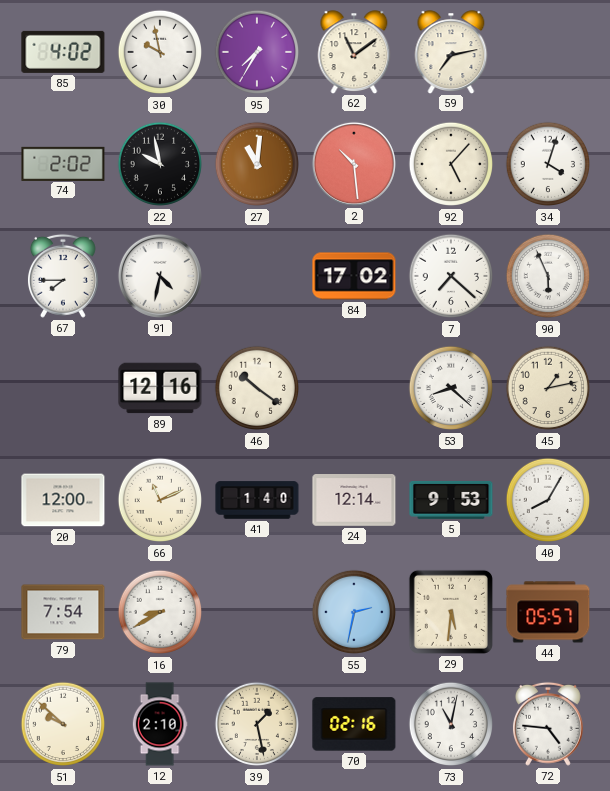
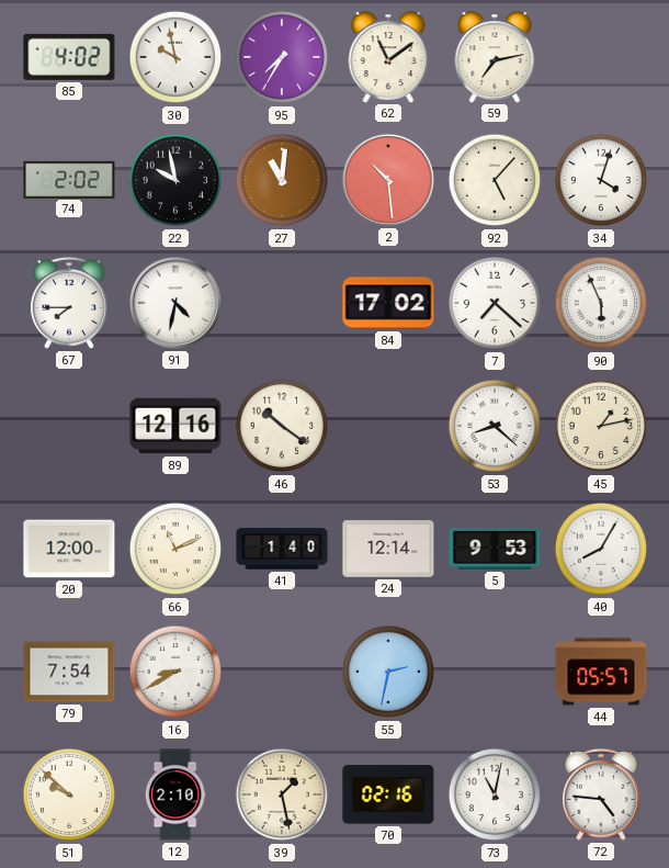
29: 5:31 -> none (451, 612)
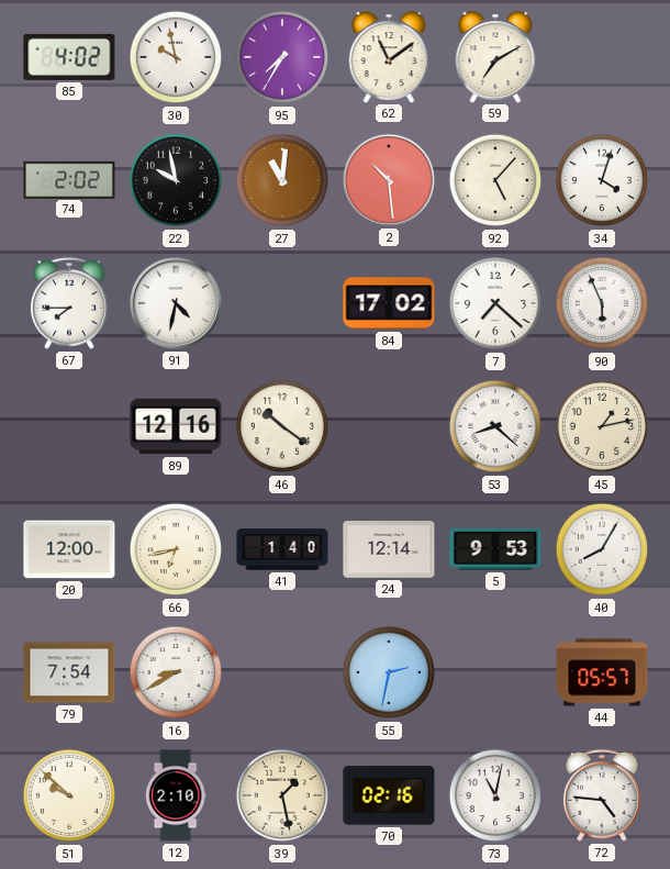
59: 7:13 -> 7:10 (495, 57)
66: 11:11 -> 6:43 (176, 549)
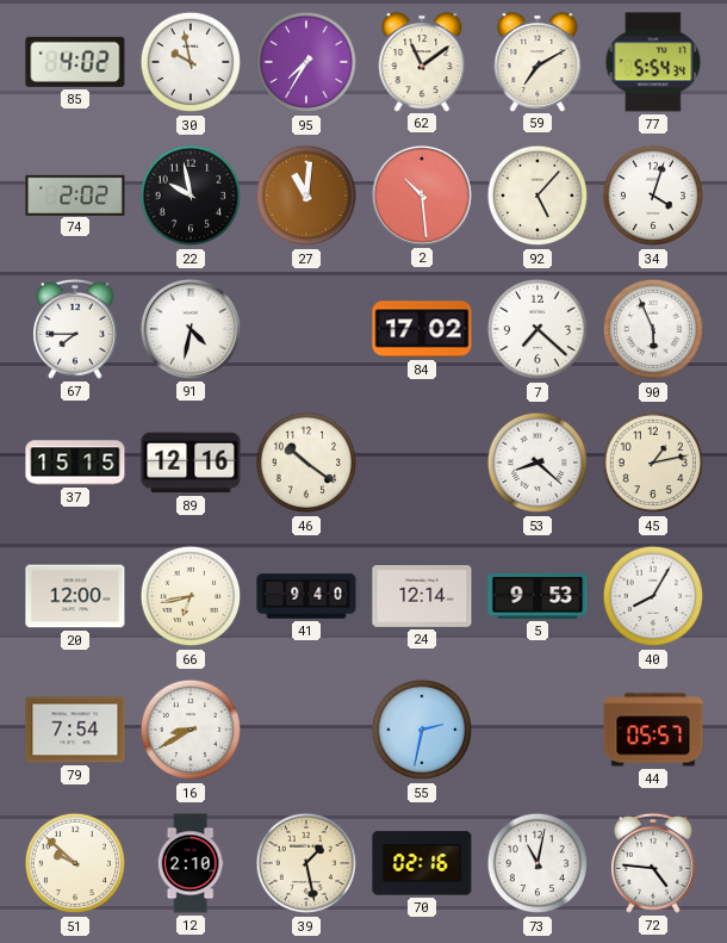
77: none -> 5:54 (653, 62)
37: none -> 15:15 (75, 463)
41: 1:40 -> 9:40 (306, 596)
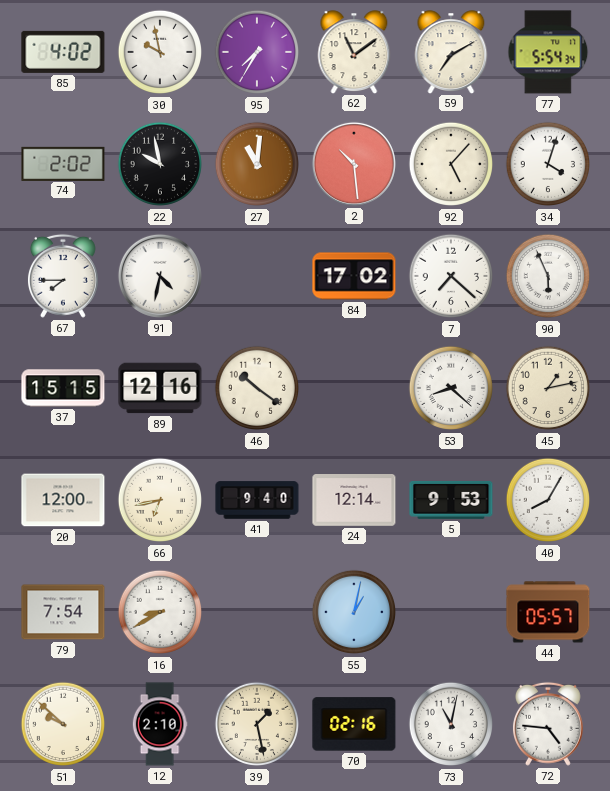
55: 2:32 -> 1:02 (354, 612)
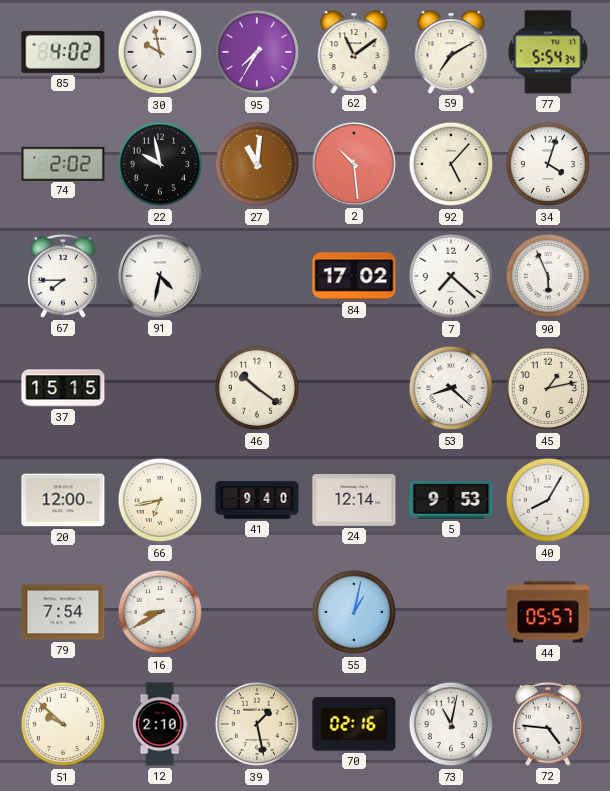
89: 12:16 -> none (160, 388)
